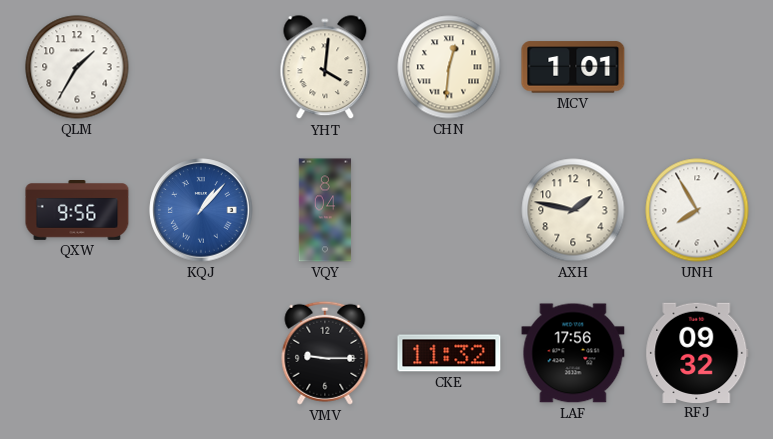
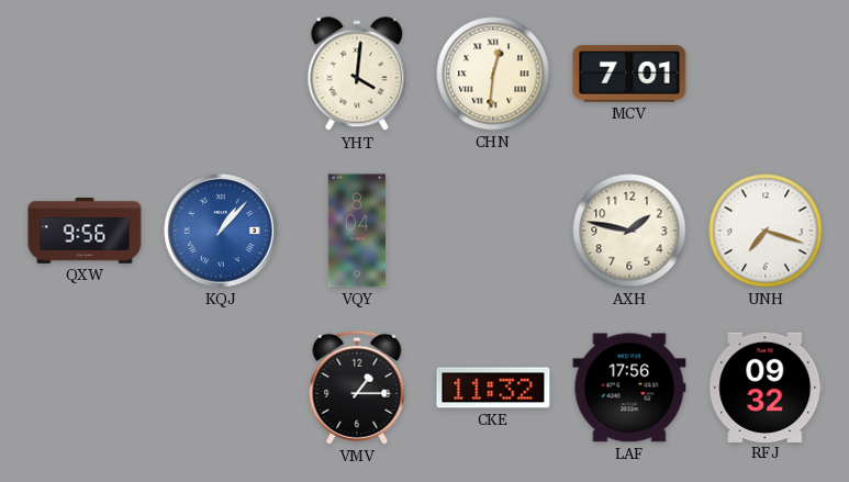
QLM: 1:35 -> none (77, 67)
MCV: 1:01 -> 7:01 (629, 74)
UNH: 7:55 -> 7:18 (766, 231)
VMV: 9:15 -> 1:15 (357, 388)
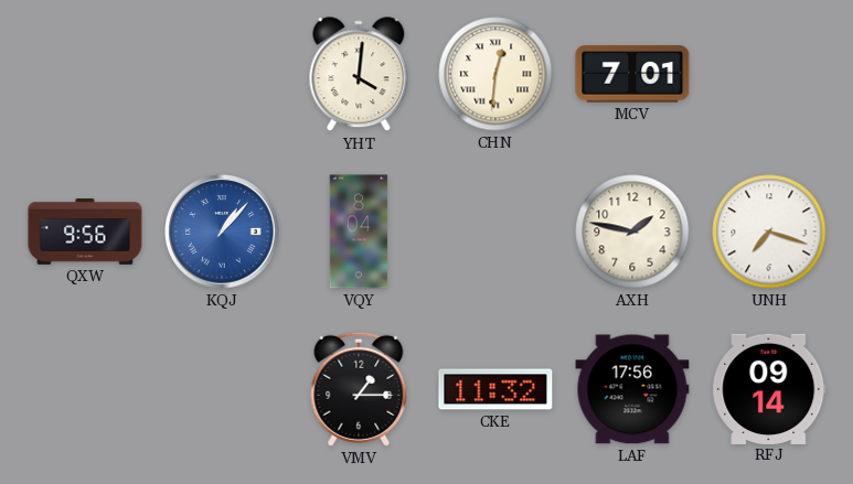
RFJ: 09:32 -> 09:14 (769, 388)
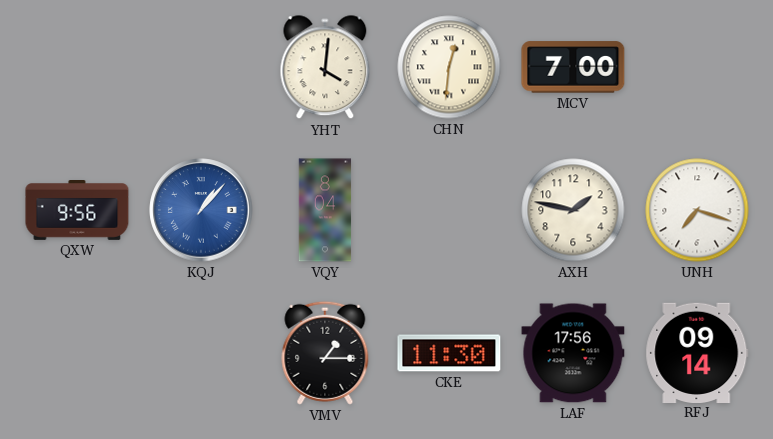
MCV: 7:01 -> 7:00 (573, 67)
CKE: 11:32 -> 11:30 (449, 353)
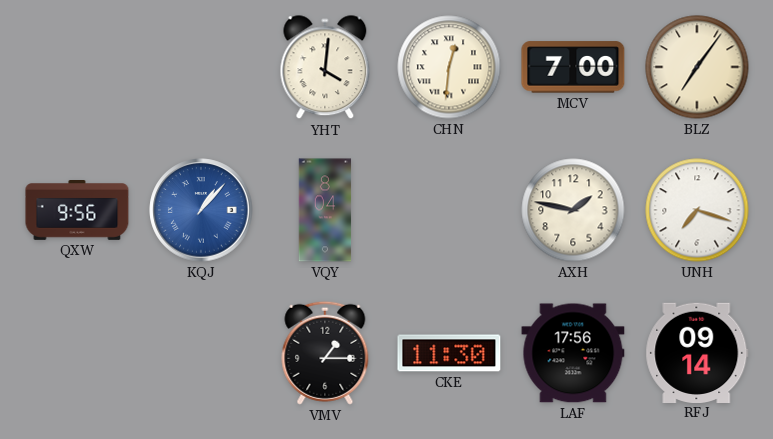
BLZ: none -> 7:06 (697, 67)
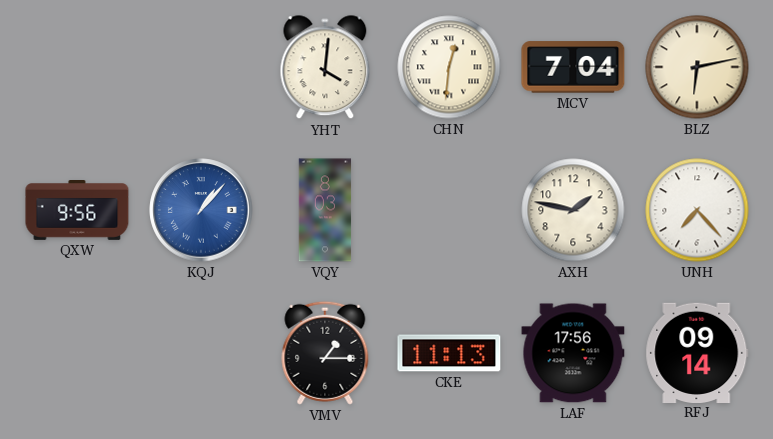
MCV: 7:00 -> 7:04 (573, 67)
BLZ: 7:06 -> 6:13 (697, 67)
VQY: 8:04 -> 8:03 (325, 210)
UNH: 7:18 -> 7:23 (697, 210)
CKE: 11:30 -> 11:13 (449, 353)
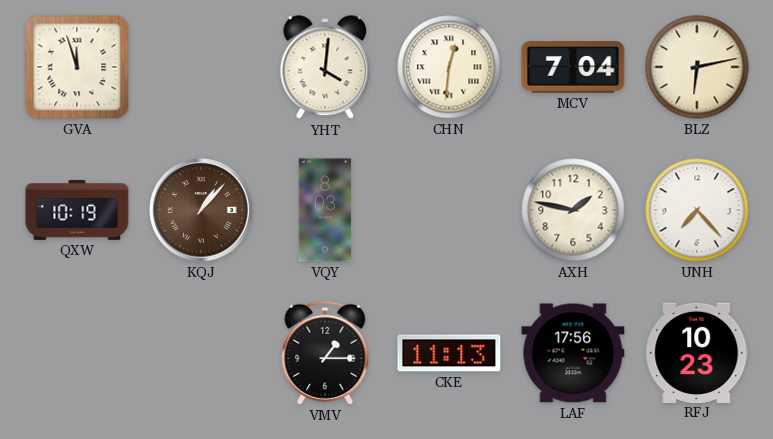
GVA: none -> 11:57 (77, 67)
QXW: 9:56 -> 10:19 (77, 211)
KQJ dial: blue -> brown (201, 210)
RFJ: 09:14 -> 10:23 (697, 352)
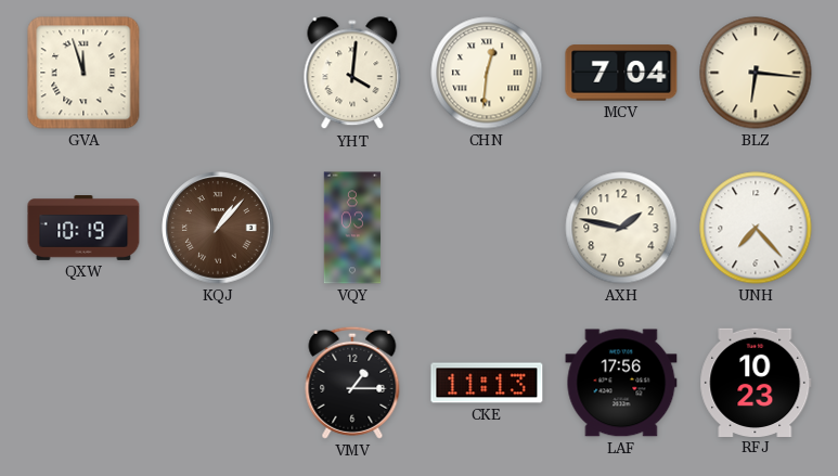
BLZ: 6:13 -> 6:16 (756, 73)
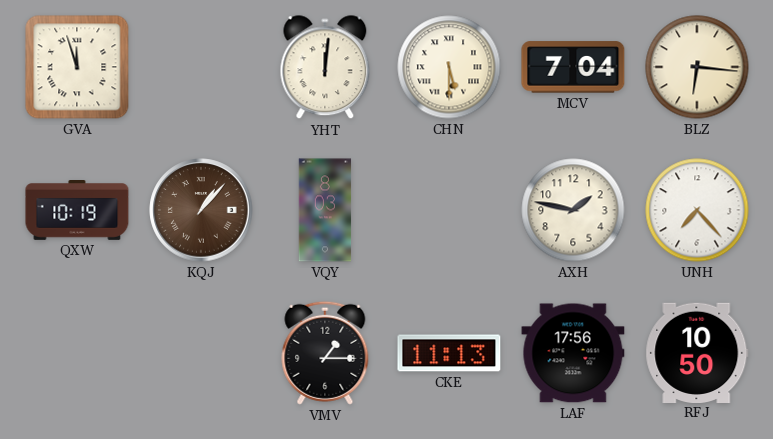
YHT: 4:01 -> 12:01 (325, 68)
CHN: 12:31 -> 5:30 (449, 67)
RFJ: 10:23 -> 10:50 (697, 352)
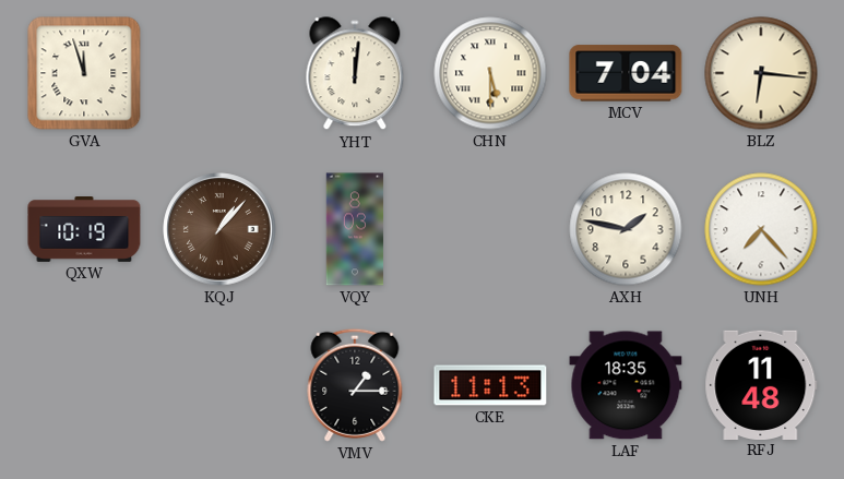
LAF: 17:56 -> 18:35 (626, 385)
RFJ: 10:50 -> 11:48 (761, 384)
